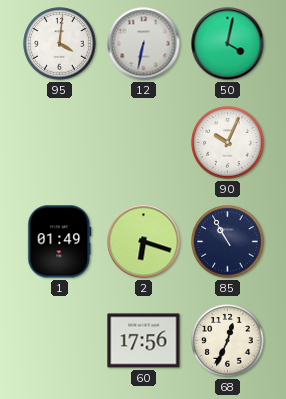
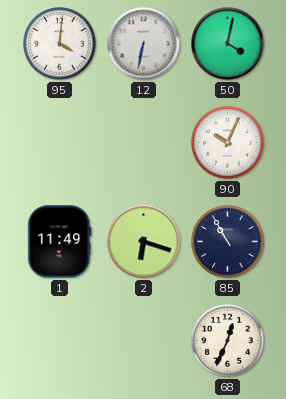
1: 01:49 -> 11:49 (60, 242)
60: 17:56 -> none (144, 341)
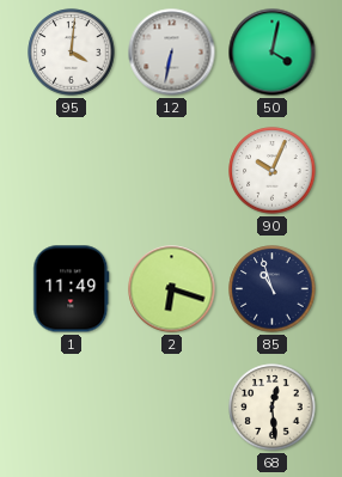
85: 10:55 -> 10:57 (273, 289)
68: 12:34 -> 12:29 (273, 408)
